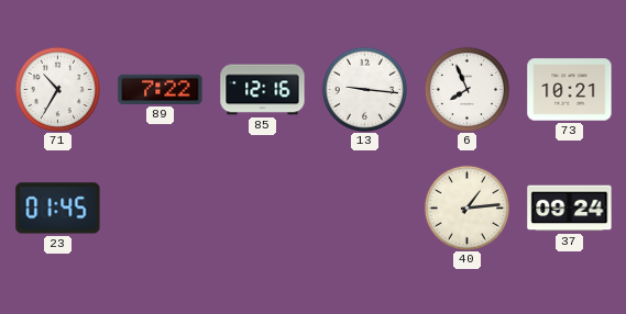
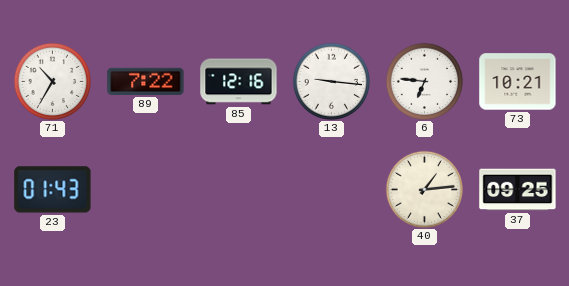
6: 7:56 -> 6:46 (424, 81)
23: 01:45 -> 01:43 (53, 190)
37: 09:24 -> 09:25 (518, 190)
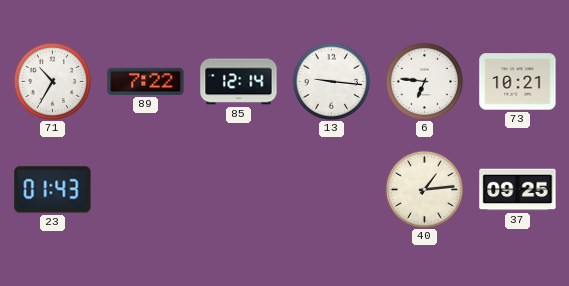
85: 12:16 -> 12:14 (239, 82)
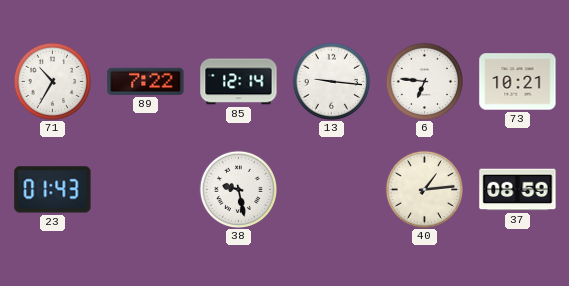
38: none -> 9:28 (238, 189)
37: 09:25 -> 08:59 (518, 190)
